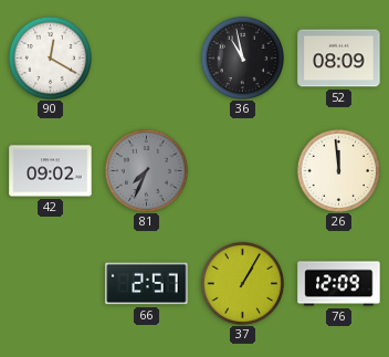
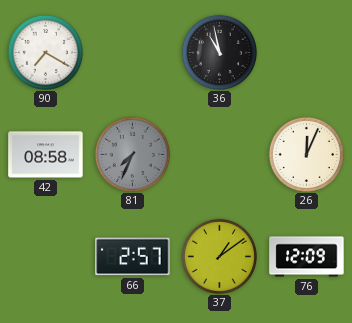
90: 12:20 -> 7:20 (45, 52)
52: 08:09 -> none (339, 59)
42: 09:02 -> 08:58 (46, 155)
26: 11:59 -> 12:04 (306, 154)
37: 1:05 -> 1:09 (219, 256)
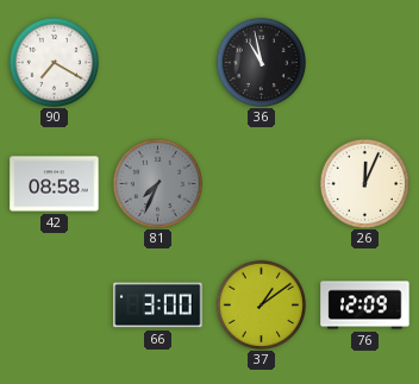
66: 2:57 -> 3:00 (158, 306)
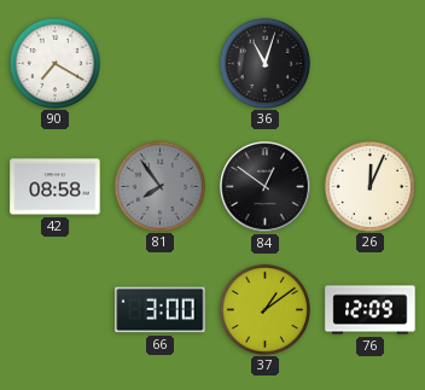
36: 10:58 -> 11:03 (264, 63)
81: 7:34 -> 7:54 (159, 186)
84: none -> 12:51 (266, 187)
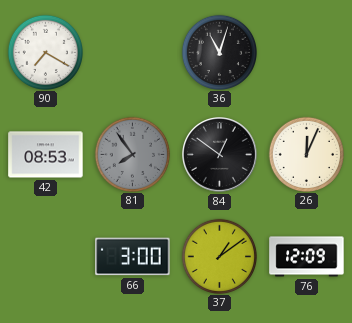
42: 08:58 -> 08:53 (46, 155)
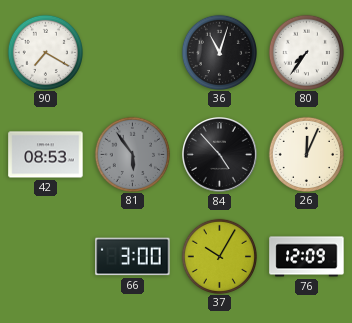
80: none -> 7:36 (306, 52)
81: 7:54 -> 5:54 (132, 154)
84: 12:51 -> 4:53 (220, 155)
37: 1:09 -> 10:05 (219, 256)
